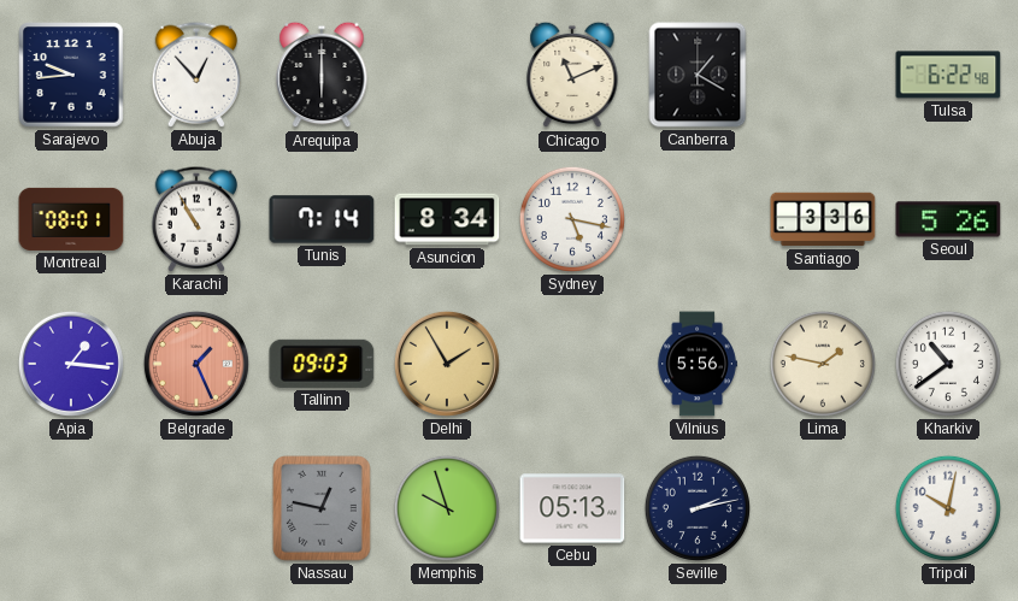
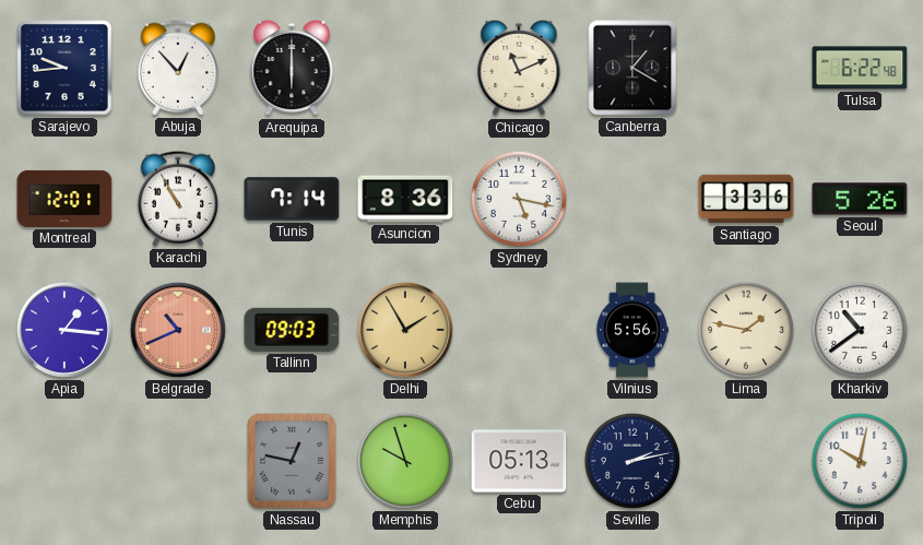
Montreal: 08:01 -> 12:01 (64, 199)
Asuncion: 8:34 -> 8:36 (405, 199)
Belgrade: 1:26 -> 10:41 (178, 330)
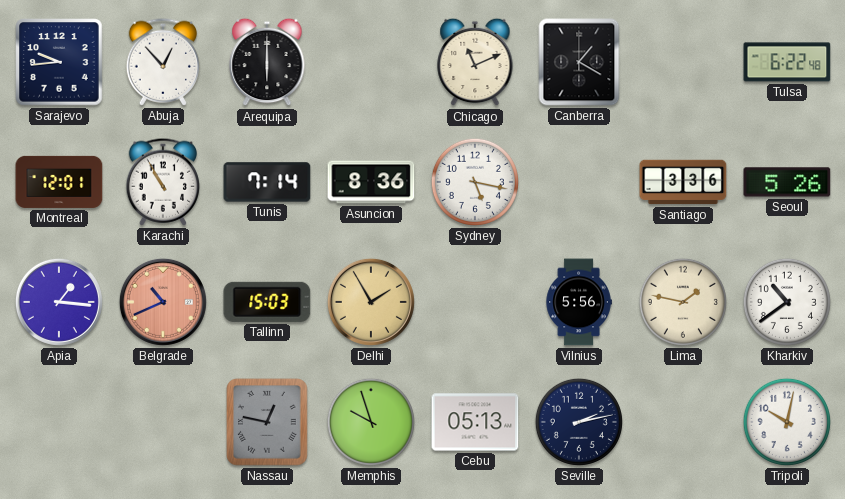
Tallinn: 09:03 -> 15:03 (267, 302)
